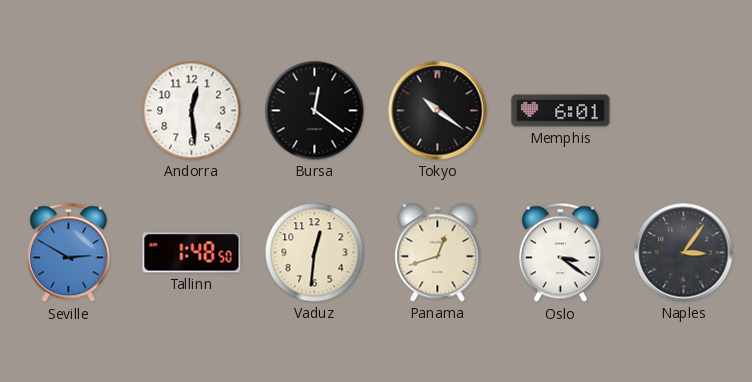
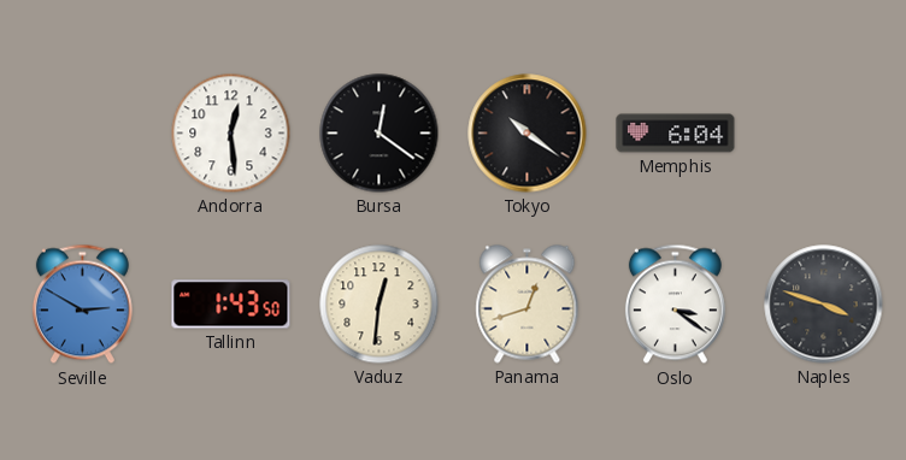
Memphis: 6:01 -> 6:04 (676, 134)
Tallinn: 1:48 -> 1:43 (231, 305)
Naples: 3:06 -> 3:48 (824, 305)
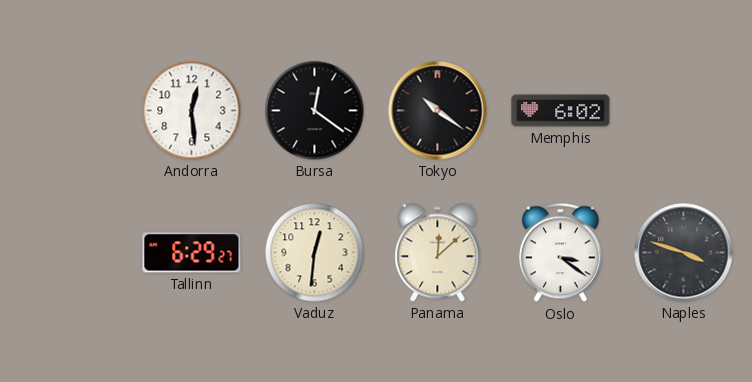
Memphis: 6:04 -> 6:02 (561, 111)
Seville: 2:50 -> none (82, 305)
Tallinn: 1:43 -> 6:29 (192, 253)
Panama: 12:42 -> 12:08 (438, 253)
